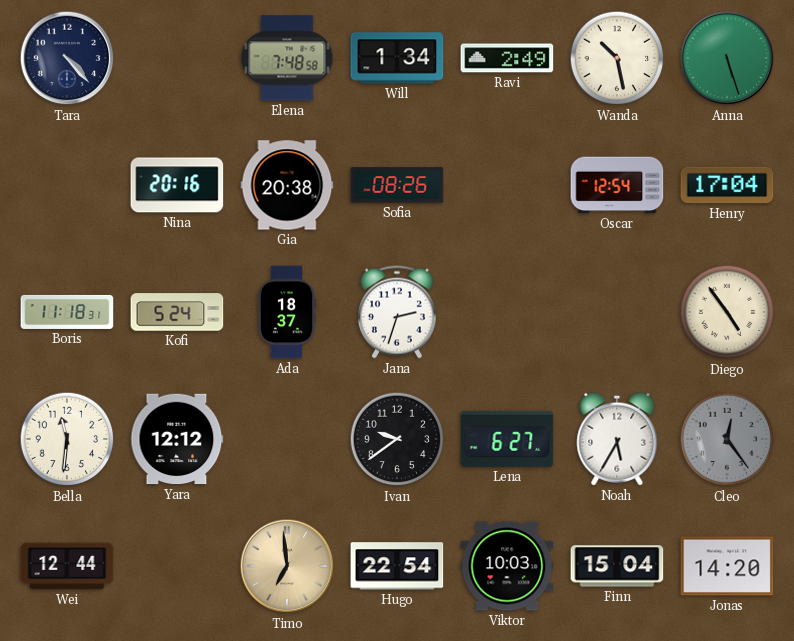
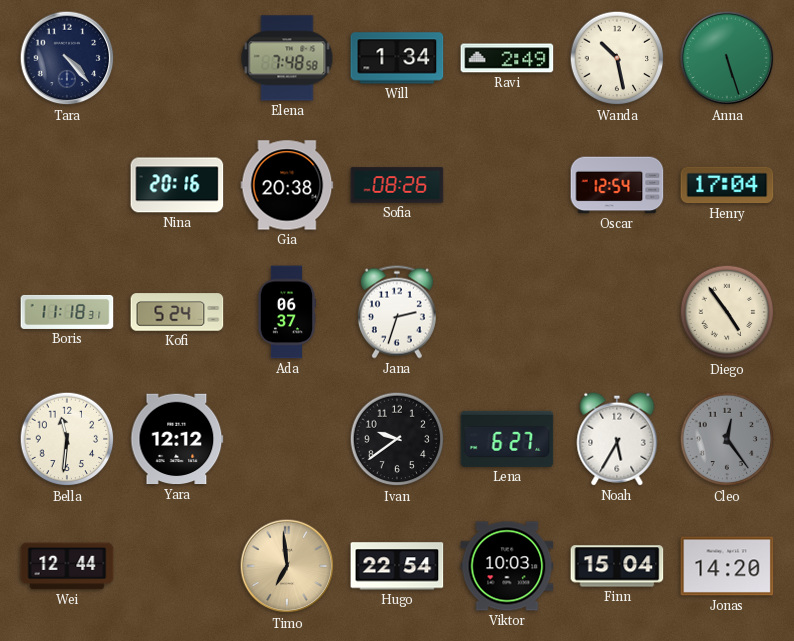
Ada: 18:37 -> 06:37 (287, 312)
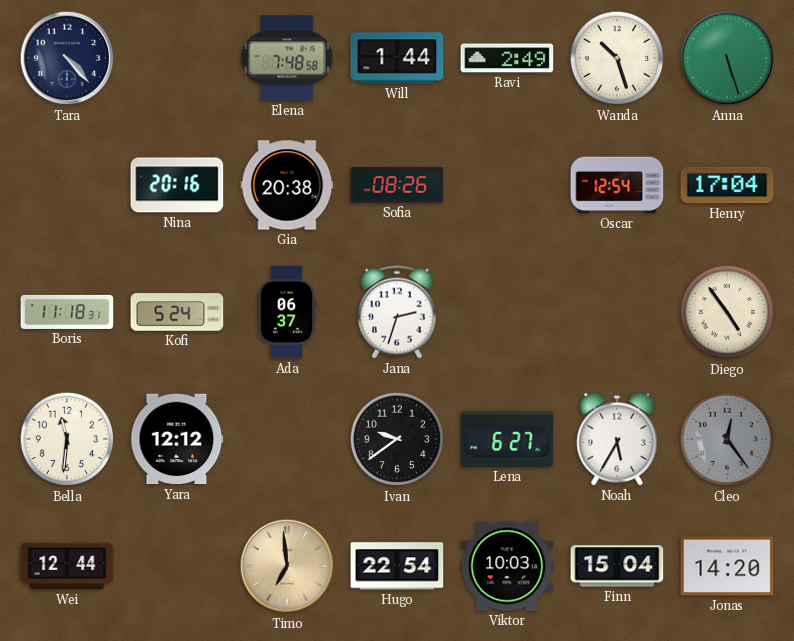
Will: 1:34 -> 1:44 (397, 58)
Wanda: 10:28 -> 10:27 (617, 58)
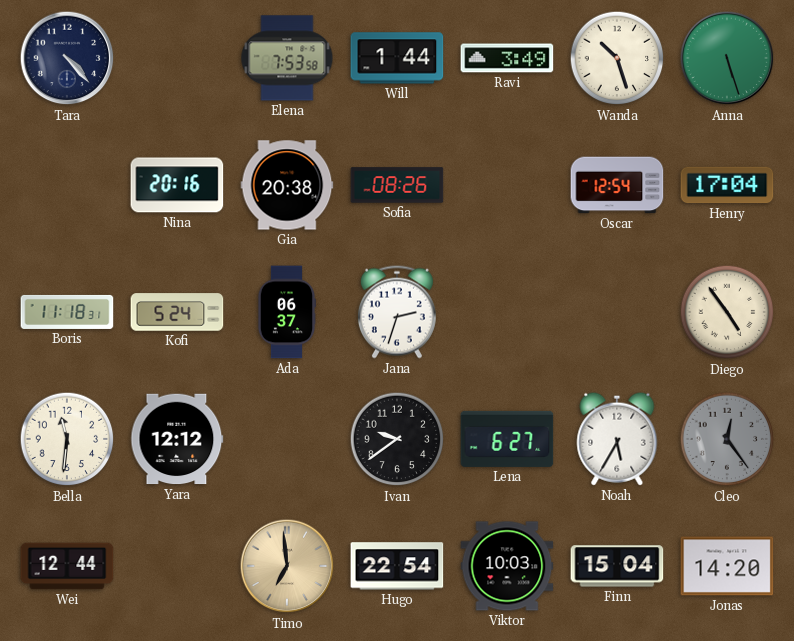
Elena: 7:48 -> 7:53 (287, 58)
Ravi: 2:49 -> 3:49 (507, 58)
